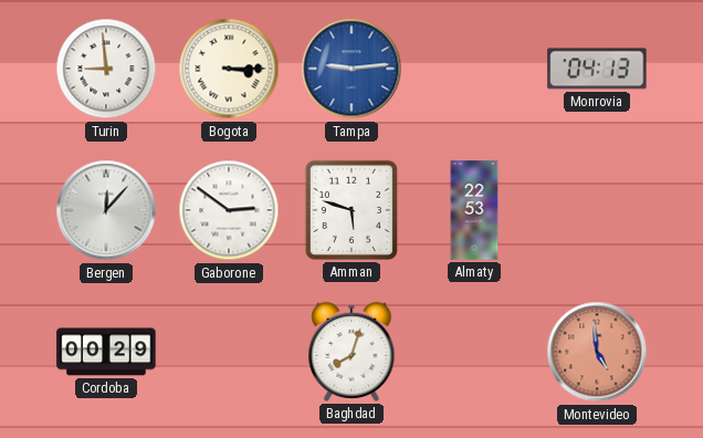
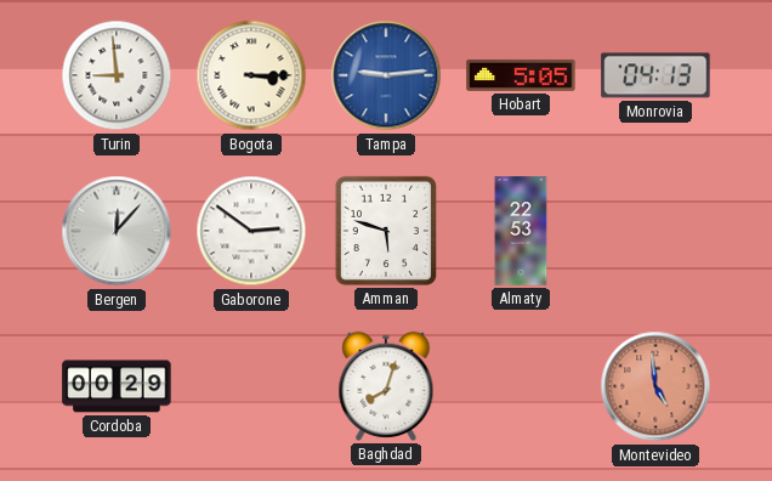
Hobart: none -> 5:05 (521, 75)
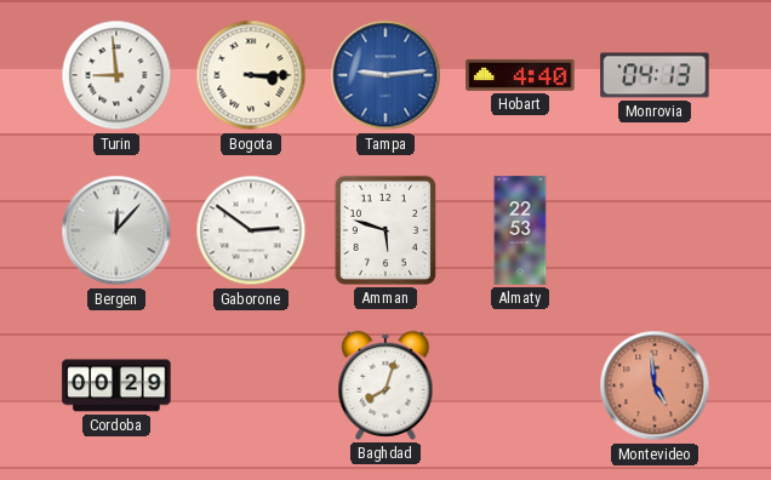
Hobart: 5:05 -> 4:40 (520, 75)
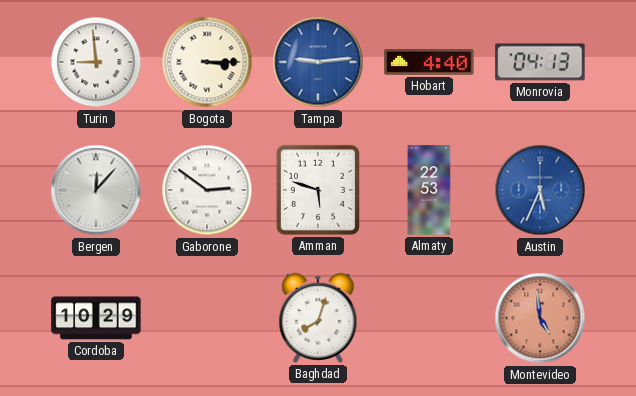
Austin: none -> 5:34 (540, 190)
Cordoba: 00:29 -> 10:29 (96, 318)
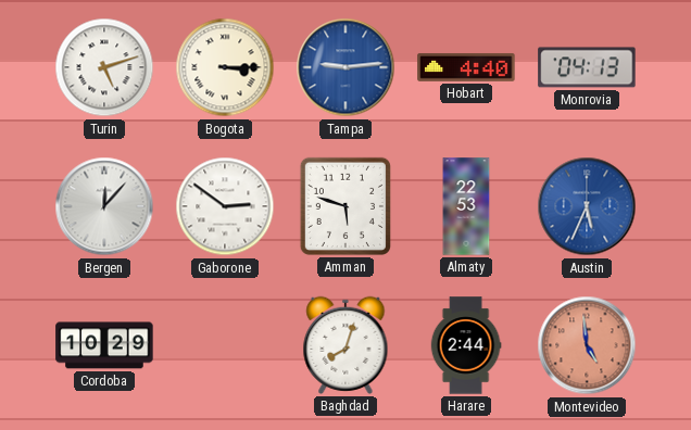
Turin: 8:59 -> 5:12 (104, 67)
Harare: none -> 2:44 (466, 345)
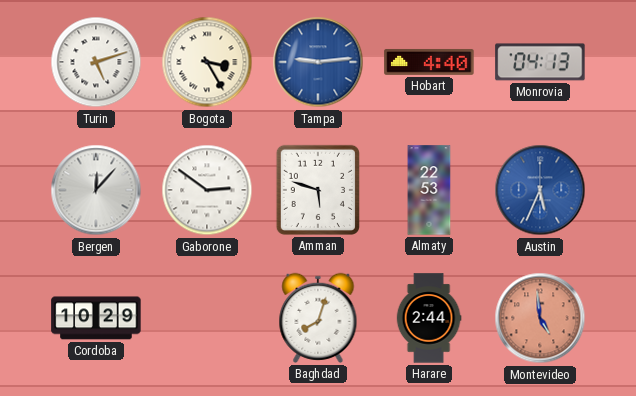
Bogota: 3:15 -> 3:25 (207, 62)
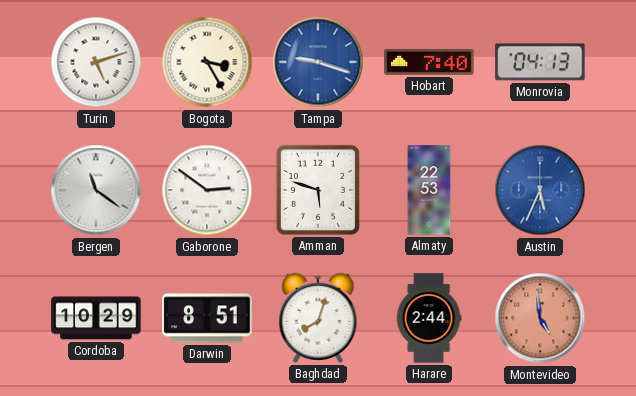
Tampa: 9:14 -> 9:18 (318, 62)
Hobart: 4:40 -> 7:40 (429, 62)
Bergen: 12:07 -> 11:21 (96, 190)
Darwin: none -> 8:51 (207, 318)
